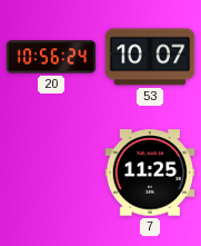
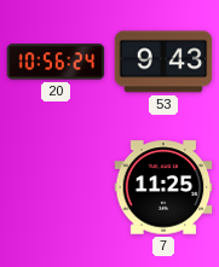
53: 10:07 -> 9:43 (163, 62)
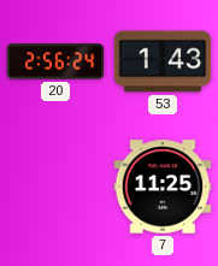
20: 10:56 -> 2:56 (55, 61)
53: 9:43 -> 1:43 (163, 61)
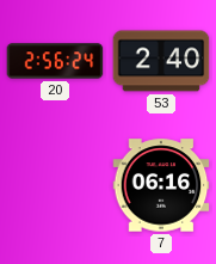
53: 1:43 -> 2:40 (161, 61)
7: 11:25 -> 06:16 (161, 185)
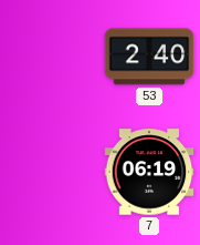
20: 2:56 -> none (55, 61)
7: 06:16 -> 06:19 (149, 172)
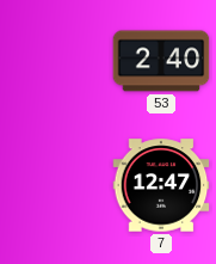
7: 06:19 -> 12:47 (161, 185)
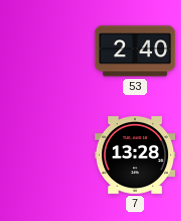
7: 12:47 -> 13:28 (135, 155)
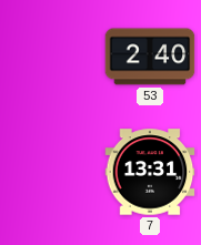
7: 13:28 -> 13:31 (150, 172)
